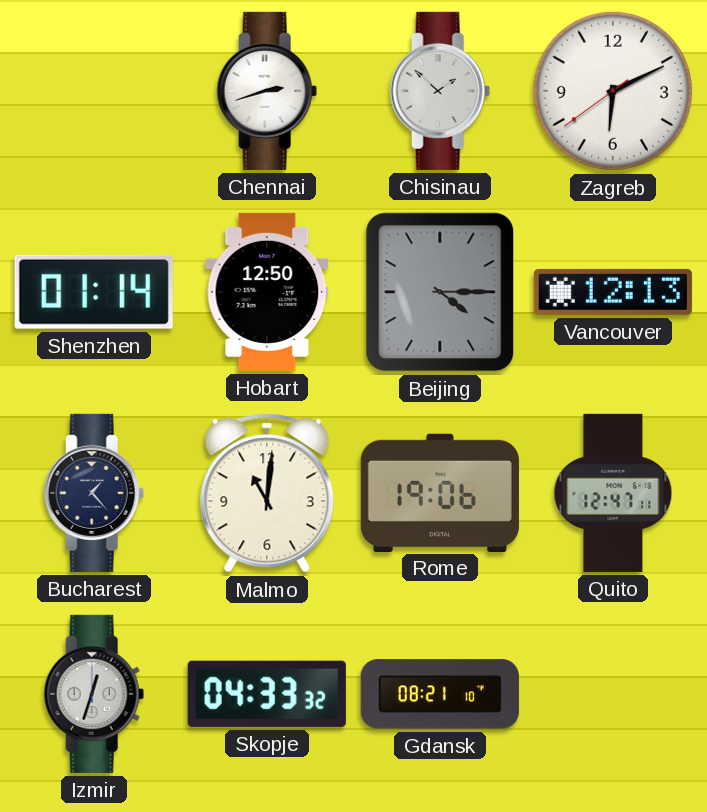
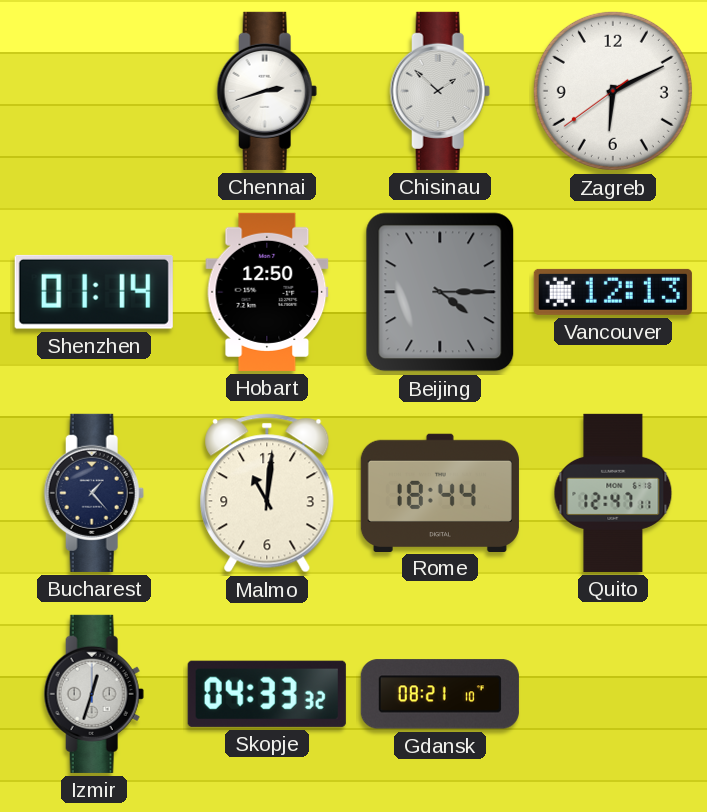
Rome: 19:06 -> 18:44 (440, 492)
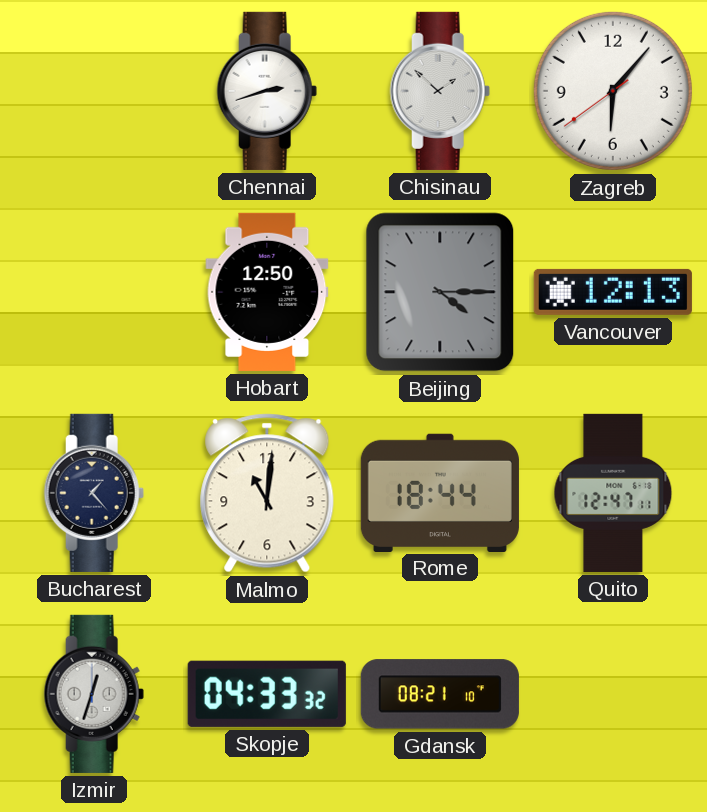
Zagreb: 6:10 -> 6:06 (613, 91)
Shenzhen: 01:14 -> none (94, 292)
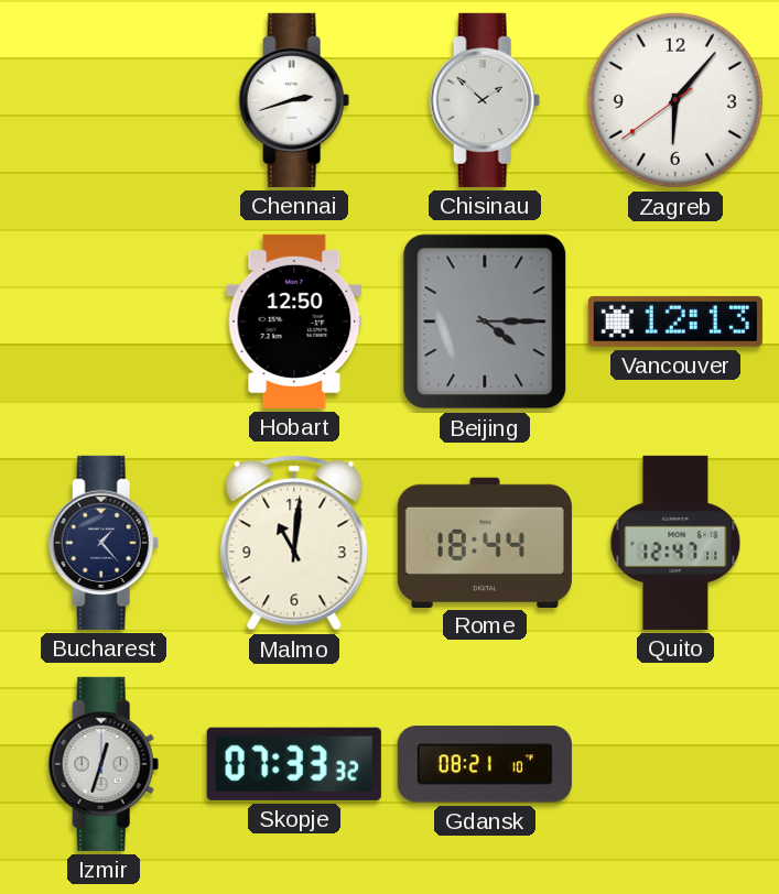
Skopje: 04:33 -> 07:33 (294, 764)
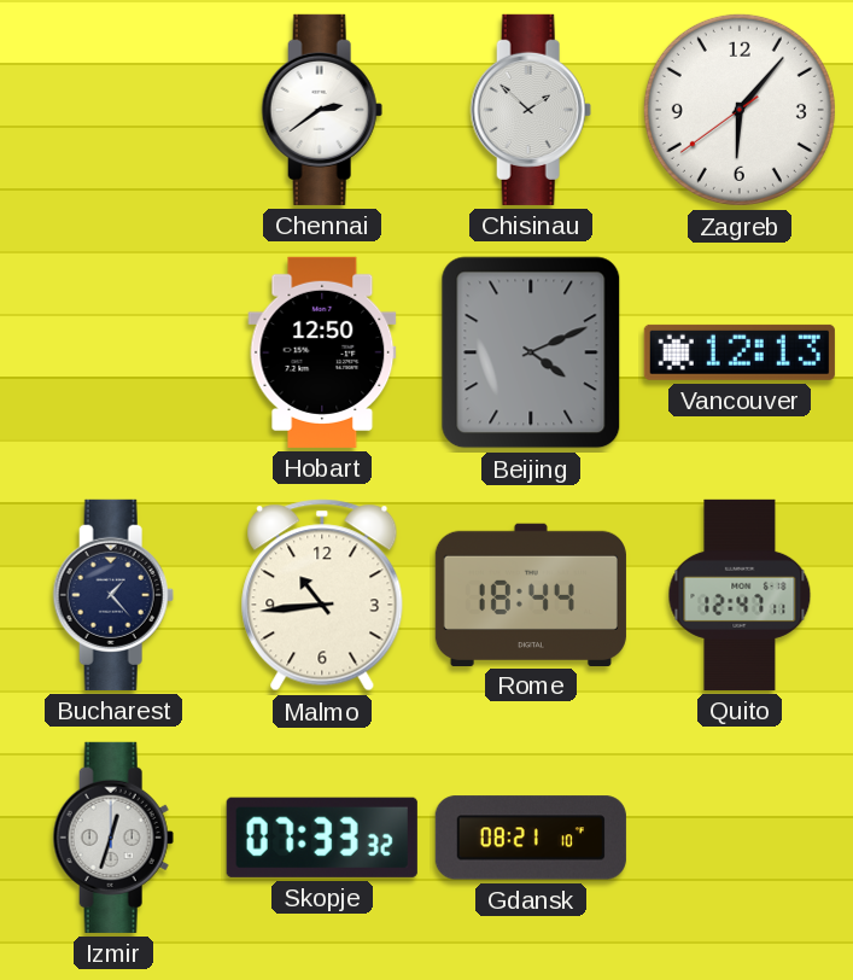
Chennai: 2:42 -> 2:39 (322, 110)
Beijing: 4:15 -> 4:11 (531, 352)
Malmo: 11:01 -> 10:44 (322, 595)
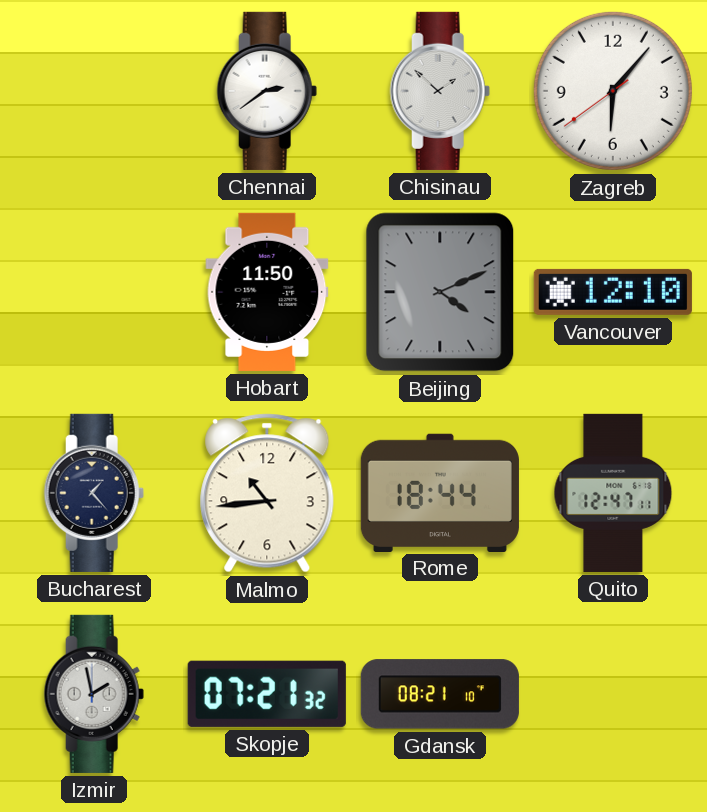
Hobart: 12:50 -> 11:50 (267, 292)
Vancouver: 12:13 -> 12:10 (613, 292)
Izmir: 12:33 -> 1:58 (94, 694)
Skopje: 07:33 -> 07:21 (267, 694)
